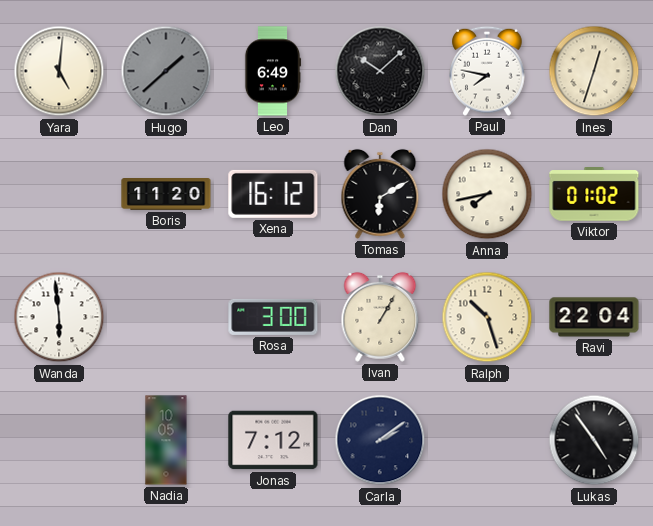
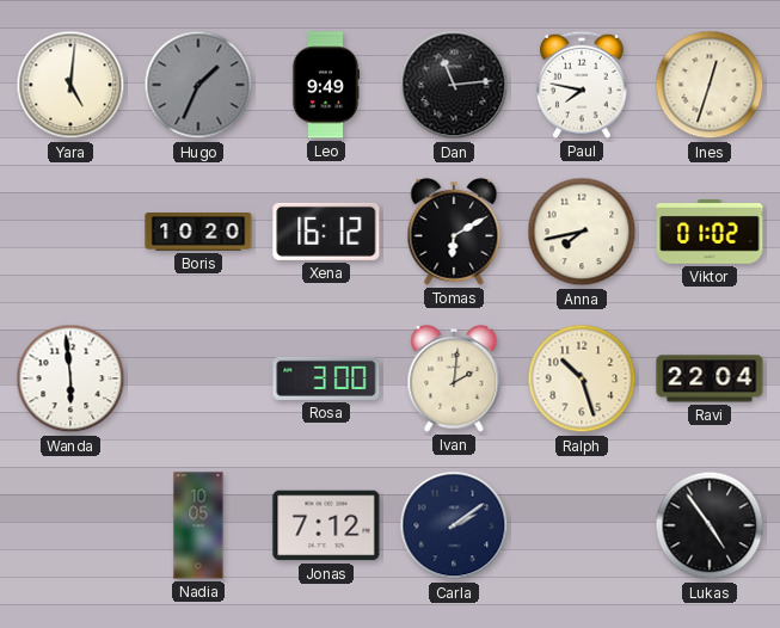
Hugo: 1:38 -> 1:34 (198, 85)
Leo: 6:49 -> 9:49 (326, 85)
Dan: 10:08 -> 11:14 (454, 85)
Boris: 11:20 -> 10:20 (198, 233)
Ivan: 1:05 -> 2:01 (454, 378)
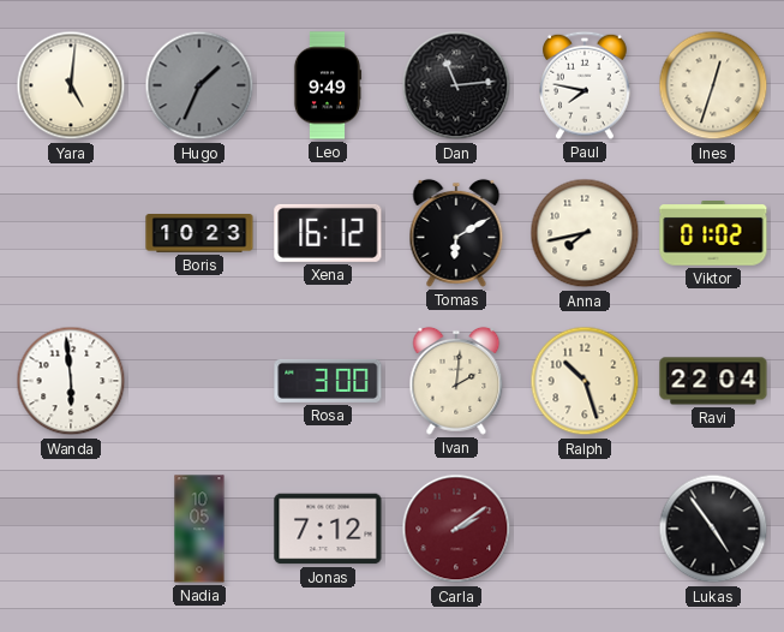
Boris: 10:20 -> 10:23 (199, 234)
Carla dial: navy -> burgundy (456, 529)
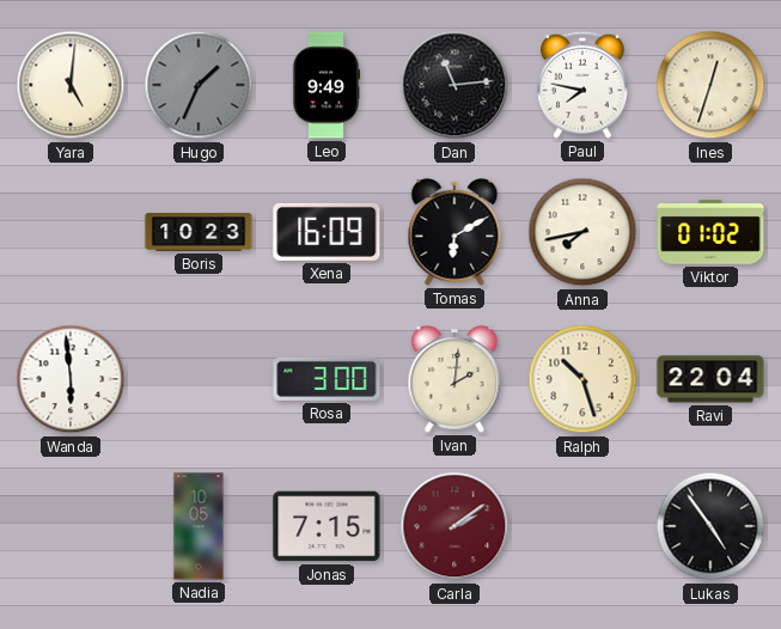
Xena: 16:12 -> 16:09 (327, 232)
Jonas: 7:12 -> 7:15 (327, 526)
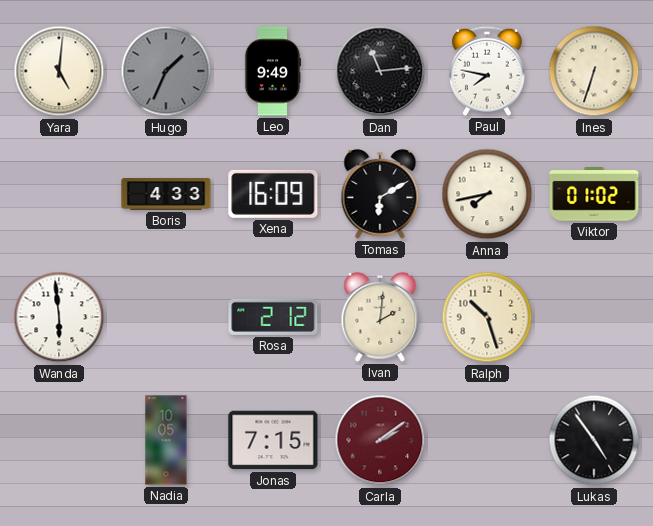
Ines: 12:33 -> 6:33 (594, 71)
Boris: 10:23 -> 4:33 (166, 195)
Rosa: 3:00 -> 2:12 (273, 317)
Ravi: 22:04 -> none (710, 379)
